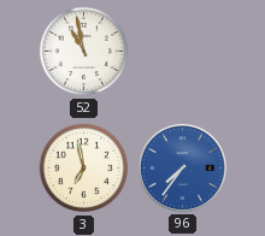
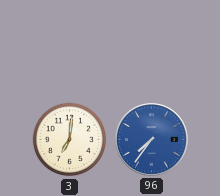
52: 10:58 -> none (84, 52)
3: 6:58 -> 7:01 (70, 140)
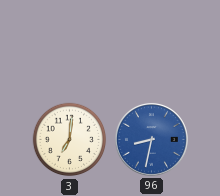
96: 7:36 -> 8:32 (151, 139)
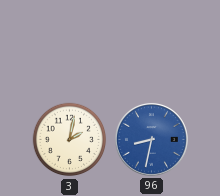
3: 7:01 -> 2:02 (70, 140)
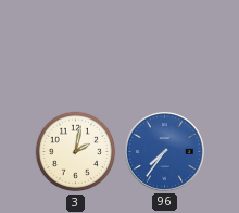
96: 8:32 -> 7:36 (164, 151)
